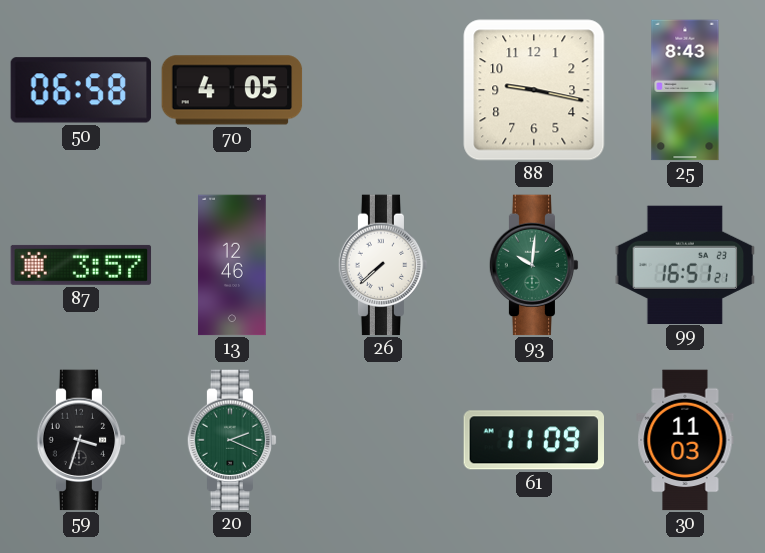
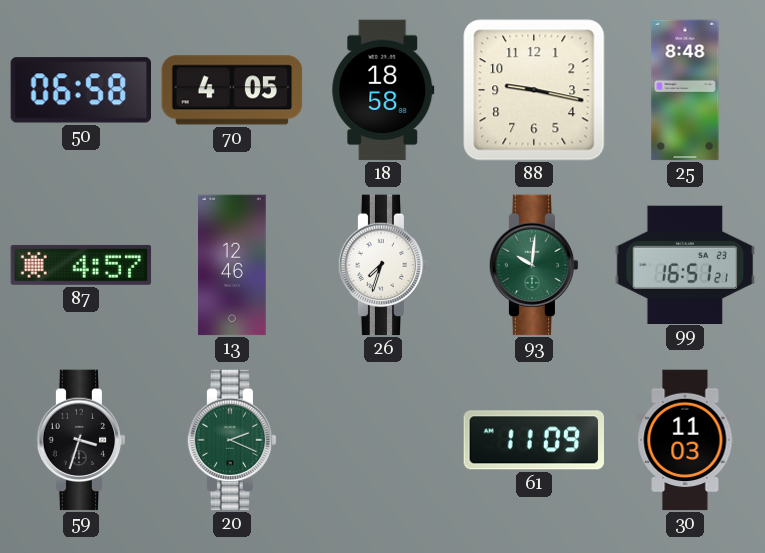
18: none -> 18:58 (383, 90)
25: 8:43 -> 8:48 (685, 90)
87: 3:57 -> 4:57 (81, 265)
26: 7:38 -> 7:33 (383, 265)
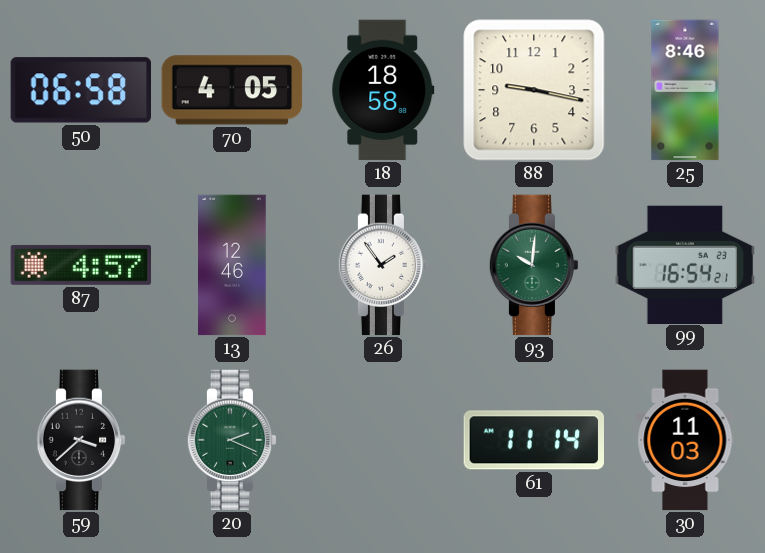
25: 8:48 -> 8:46 (685, 90)
26: 7:33 -> 1:54 (383, 265)
99: 16:51 -> 16:54 (685, 264)
59: 3:33 -> 3:38 (81, 440)
61: 11:09 -> 11:14 (533, 440)
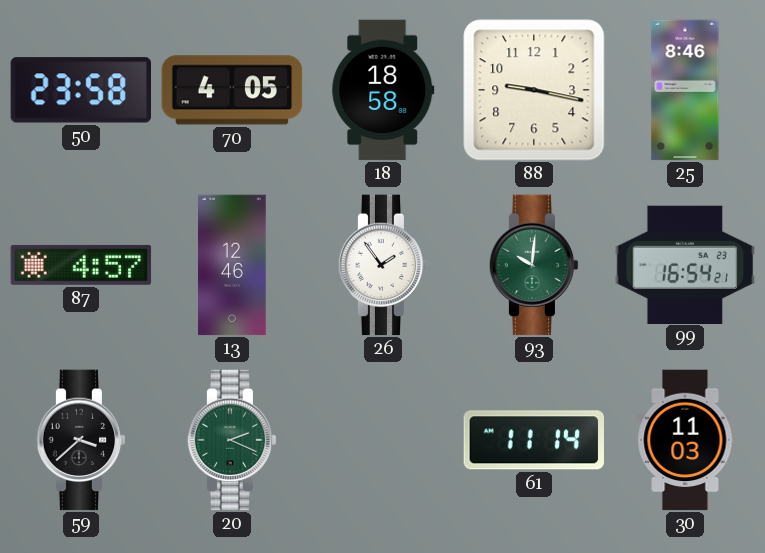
50: 06:58 -> 23:58 (80, 90)
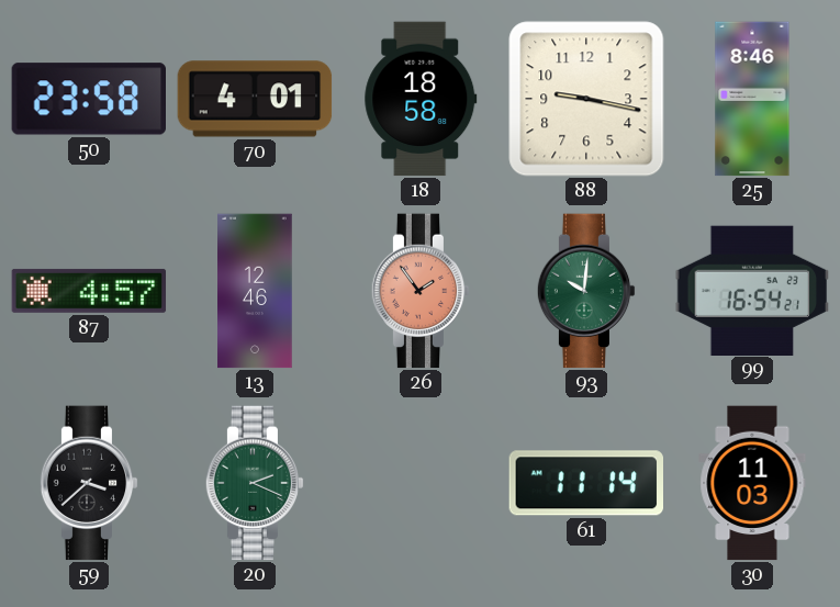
70: 4:05 -> 4:01 (255, 99)
26 dial: white -> salmon (421, 291)
